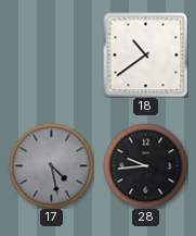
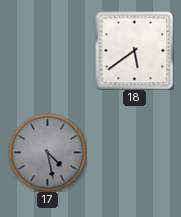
18: 10:39 -> 5:39 (134, 50)
28: 9:44 -> none (145, 165)
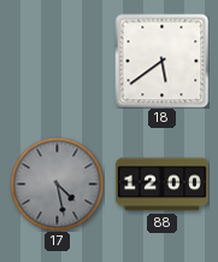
88: none -> 12:00 (161, 185)
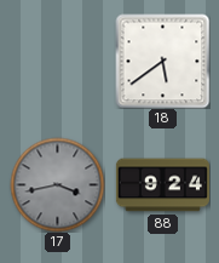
17: 4:28 -> 3:43 (57, 184)
88: 12:00 -> 9:24 (162, 185)
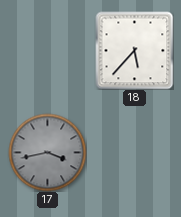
18: 5:39 -> 5:37 (134, 50)
88: 9:24 -> none (162, 185)
